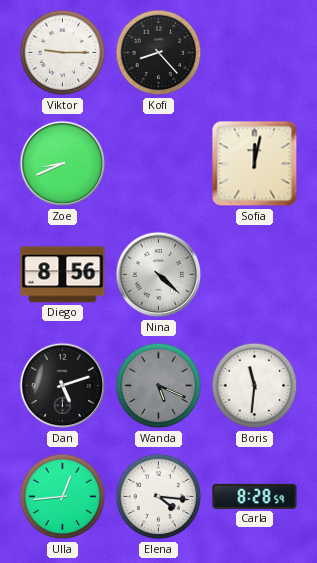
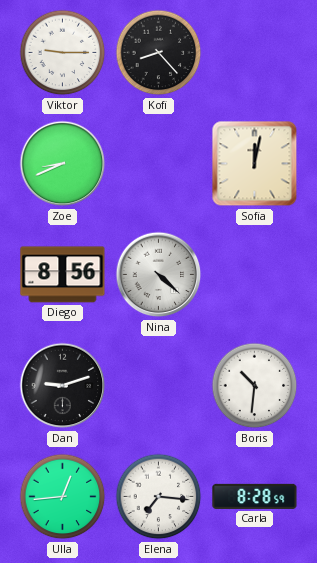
Dan: 5:12 -> 9:12 (63, 386)
Wanda: 5:19 -> none (159, 386)
Boris: 11:31 -> 10:31 (255, 386)
Elena: 4:16 -> 7:16 (159, 497)
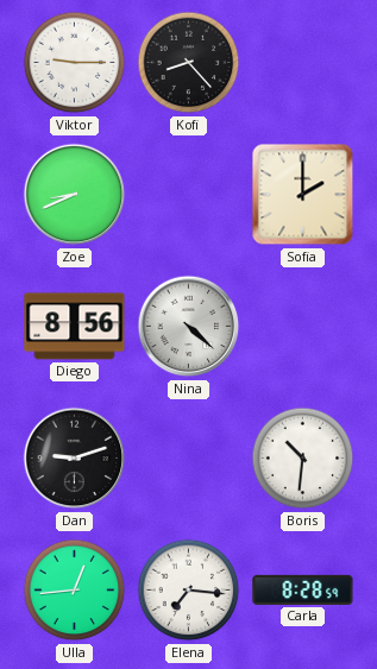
Sofia: 12:02 -> 2:00 (303, 195)
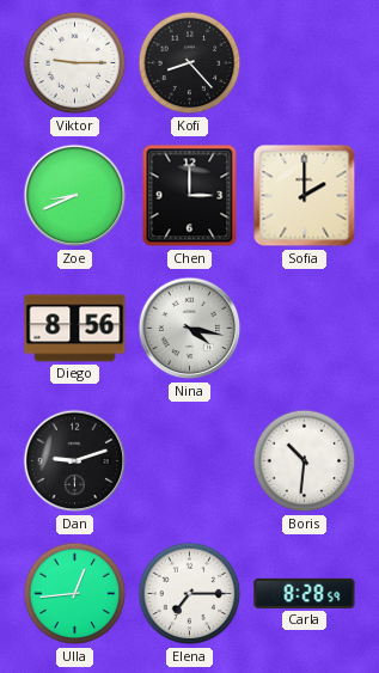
Chen: none -> 3:00 (190, 196)
Nina: 4:22 -> 4:17 (190, 329)
Elena: 7:16 -> 7:15 (190, 594)
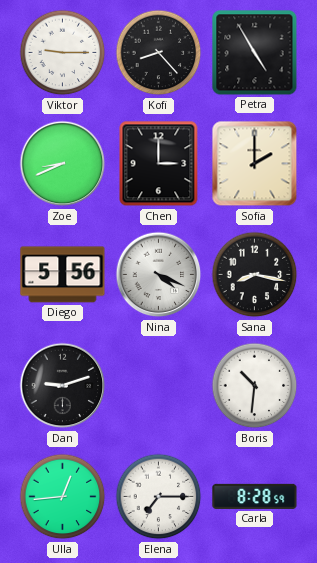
Petra: none -> 4:55 (255, 53)
Diego: 8:56 -> 5:56 (63, 275)
Nina: 4:17 -> 4:19 (159, 275)
Sana: none -> 8:17 (255, 275)
